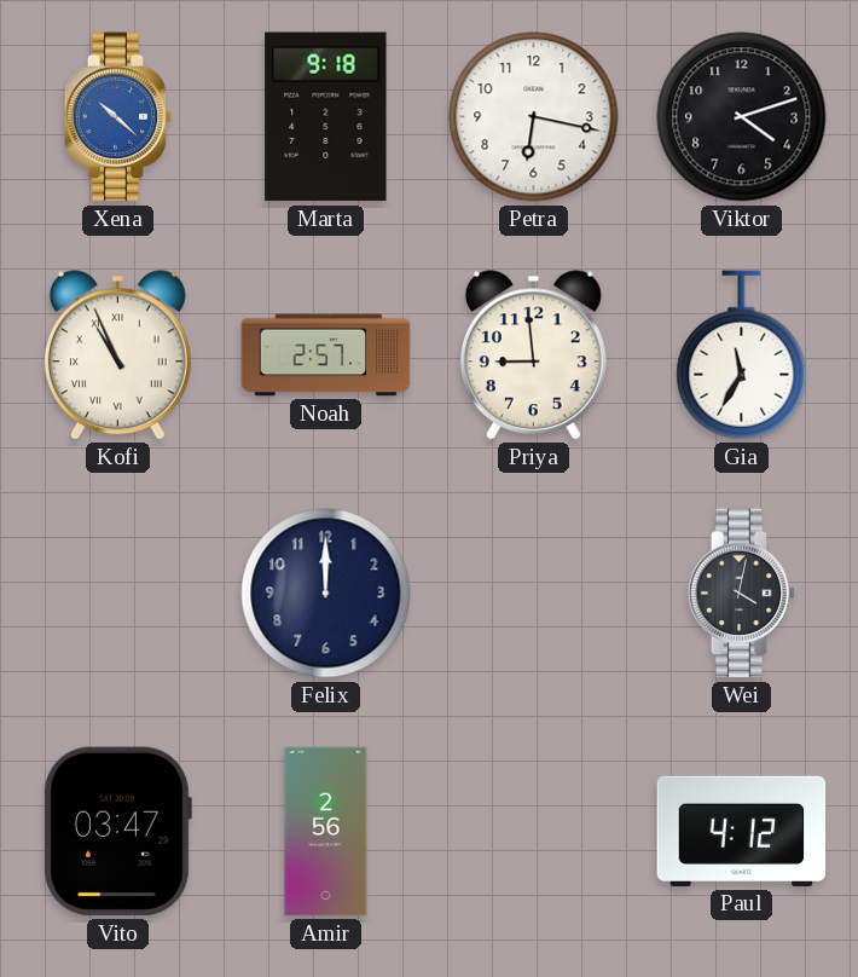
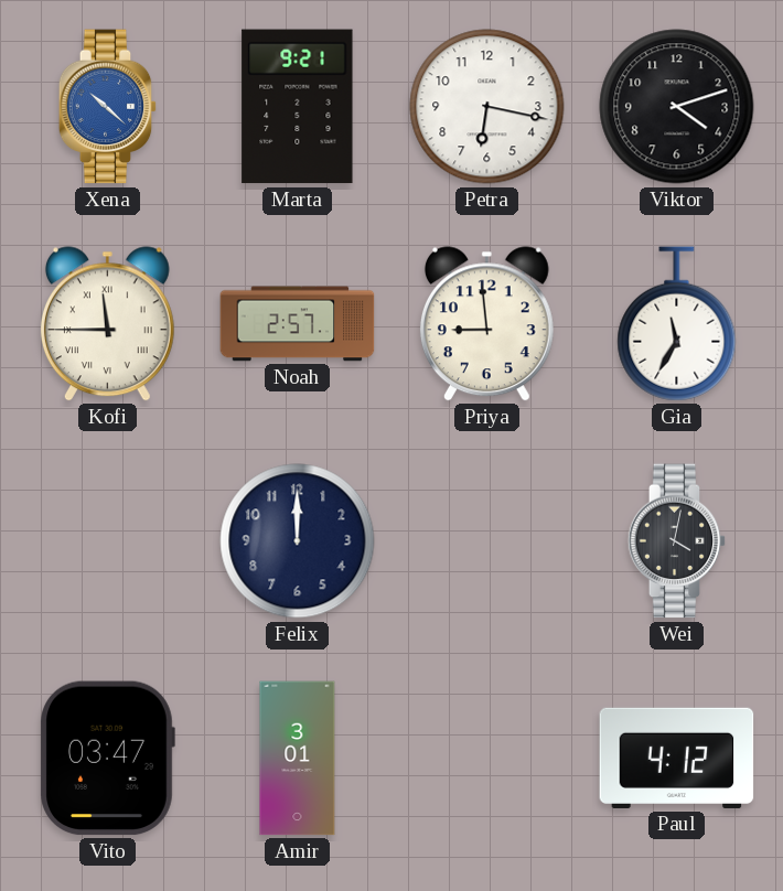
Marta: 9:18 -> 9:21 (298, 107)
Kofi: 10:56 -> 11:45 (107, 324)
Amir: 2:56 -> 3:01 (298, 759)
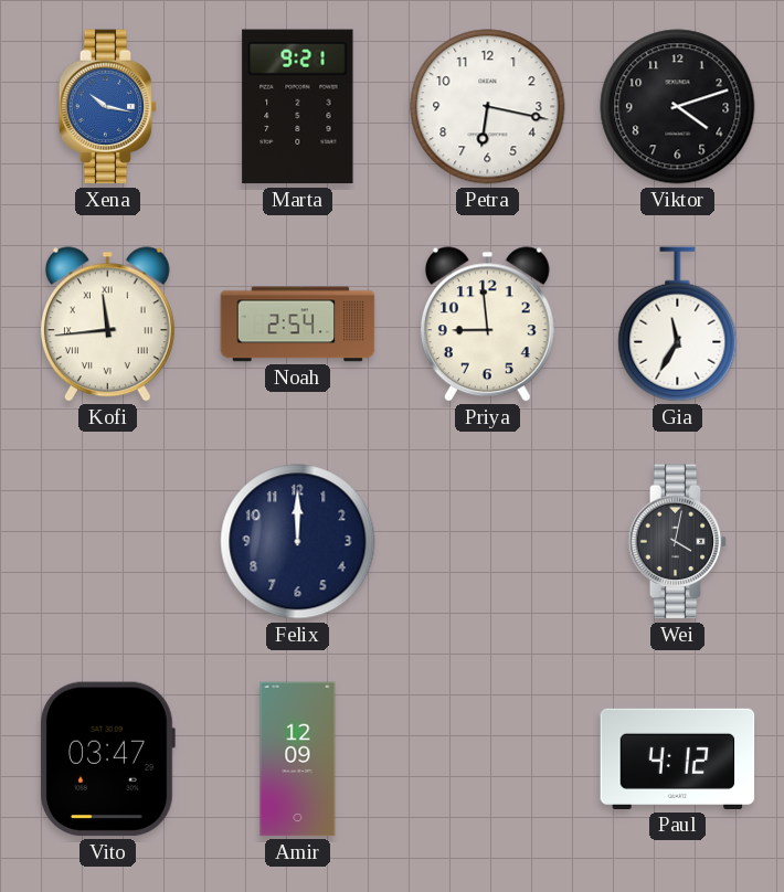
Xena: 10:22 -> 10:17 (108, 107)
Kofi: 11:45 -> 11:44 (107, 325)
Noah: 2:57 -> 2:54 (298, 325)
Amir: 3:01 -> 12:09 (298, 760)
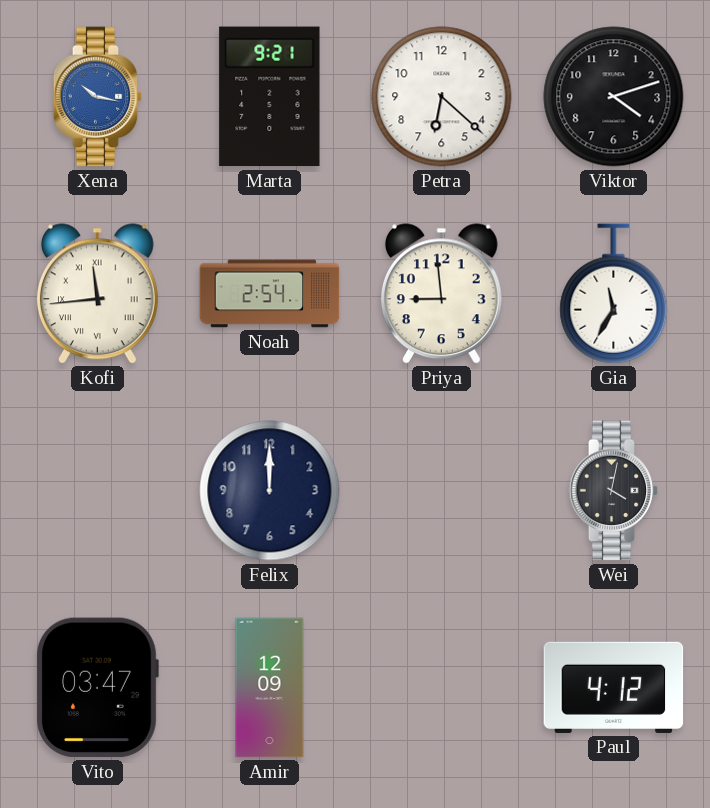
Petra: 6:17 -> 6:22 (442, 97)
